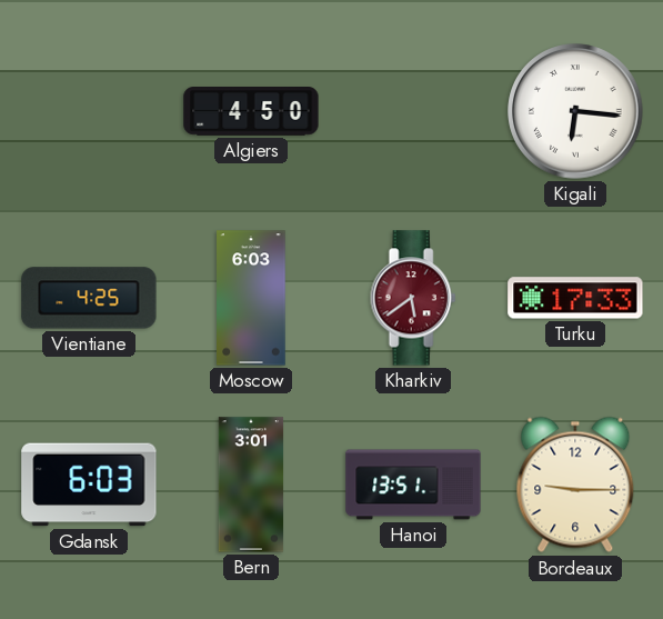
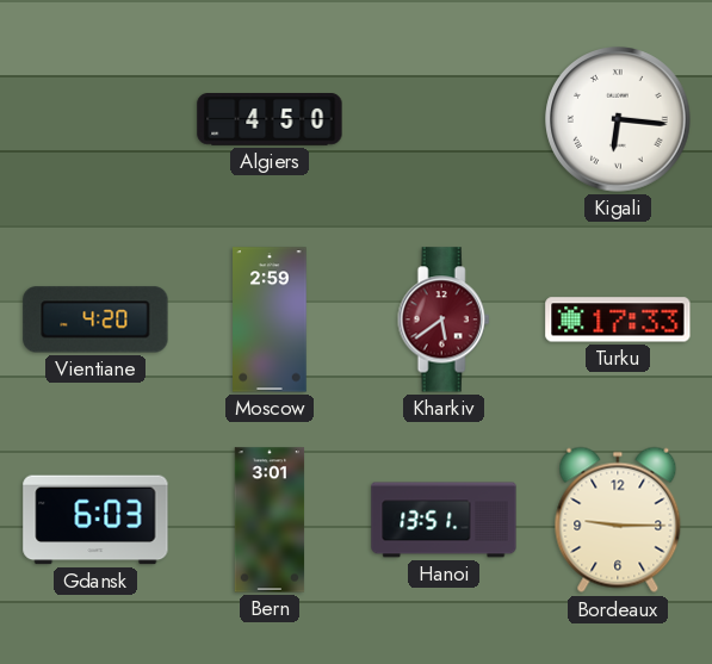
Vientiane: 4:25 -> 4:20 (95, 319)
Moscow: 6:03 -> 2:59 (270, 319)
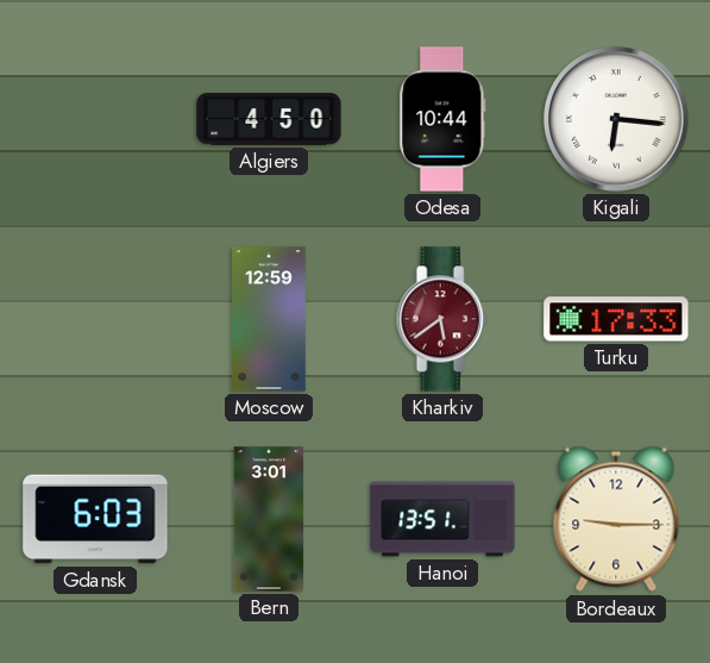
Odesa: none -> 10:44 (442, 119)
Vientiane: 4:20 -> none (95, 319)
Moscow: 2:59 -> 12:59 (269, 319)
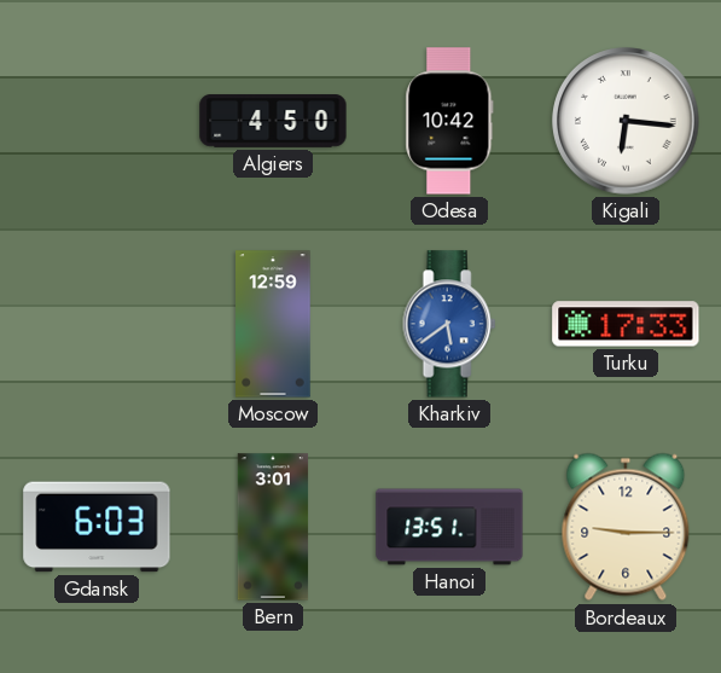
Odesa: 10:44 -> 10:42 (449, 121)
Kharkiv dial: burgundy -> blue (449, 324)
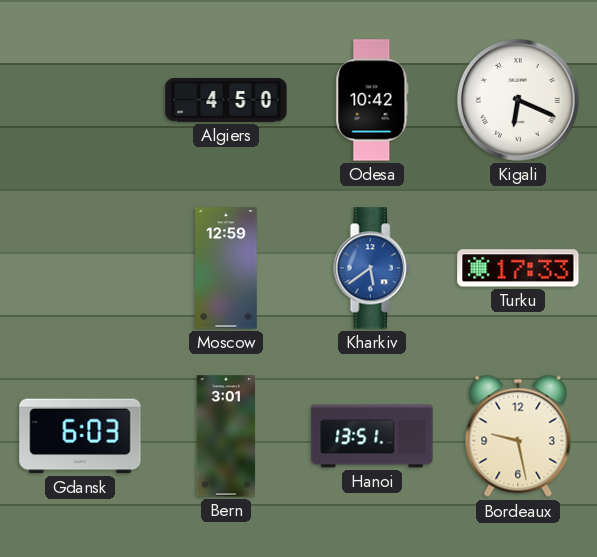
Kigali: 6:16 -> 6:19 (518, 100)
Bordeaux: 9:15 -> 9:28 (518, 436)
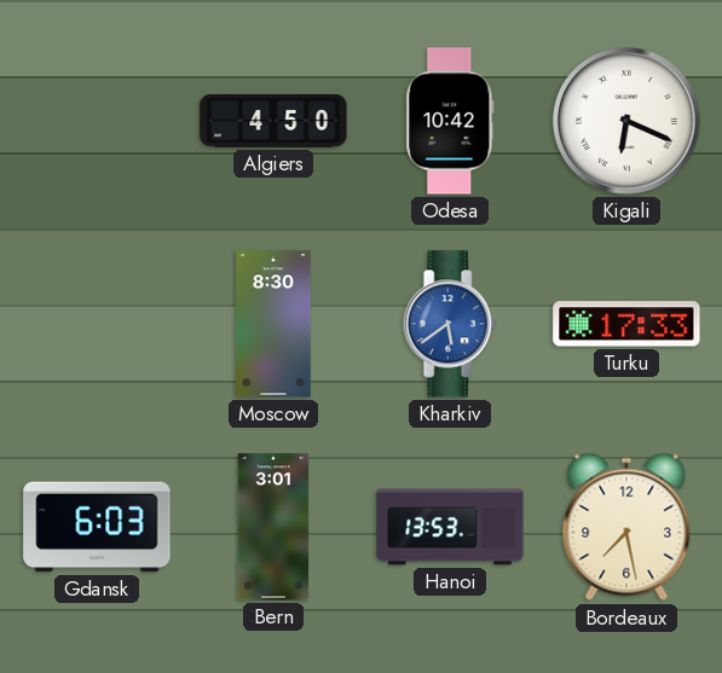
Moscow: 12:59 -> 8:30 (273, 324)
Hanoi: 13:51 -> 13:53 (450, 527)
Bordeaux: 9:28 -> 7:28 (626, 527)
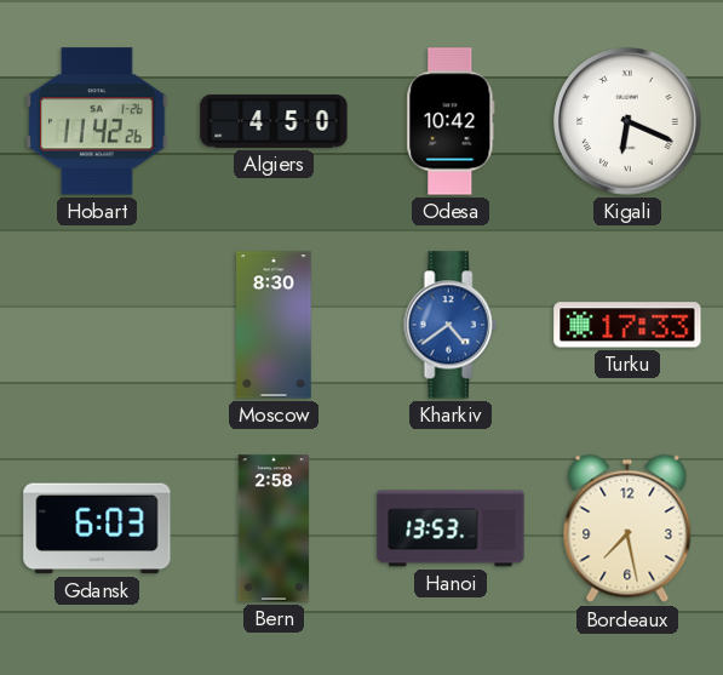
Hobart: none -> 11:42 (97, 121)
Kharkiv: 5:39 -> 4:39 (451, 325)
Bern: 3:01 -> 2:58 (274, 528)
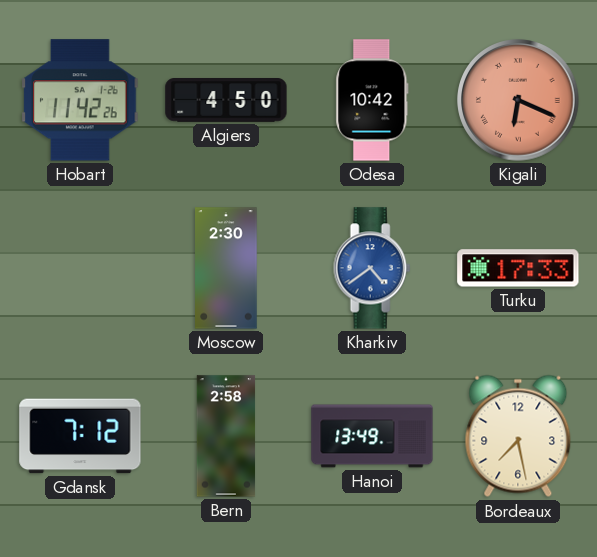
Kigali dial: white -> salmon (518, 100)
Moscow: 8:30 -> 2:30 (226, 268)
Gdansk: 6:03 -> 7:12 (80, 436)
Hanoi: 13:53 -> 13:49 (372, 436)
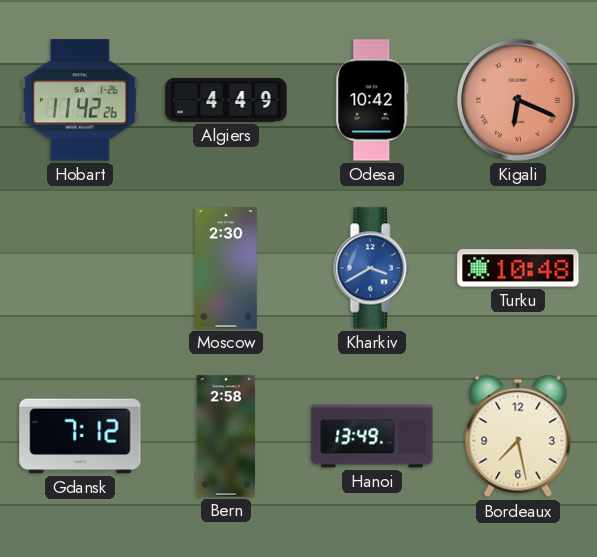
Algiers: 4:50 -> 4:49 (226, 100)
Kharkiv: 4:39 -> 3:40 (372, 268)
Turku: 17:33 -> 10:48 (518, 268)
